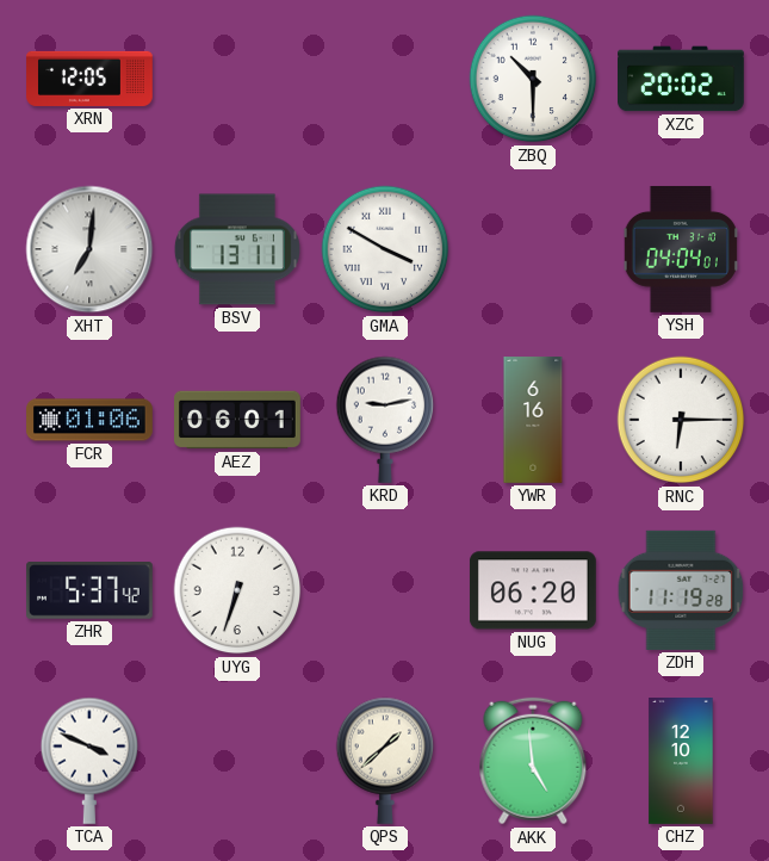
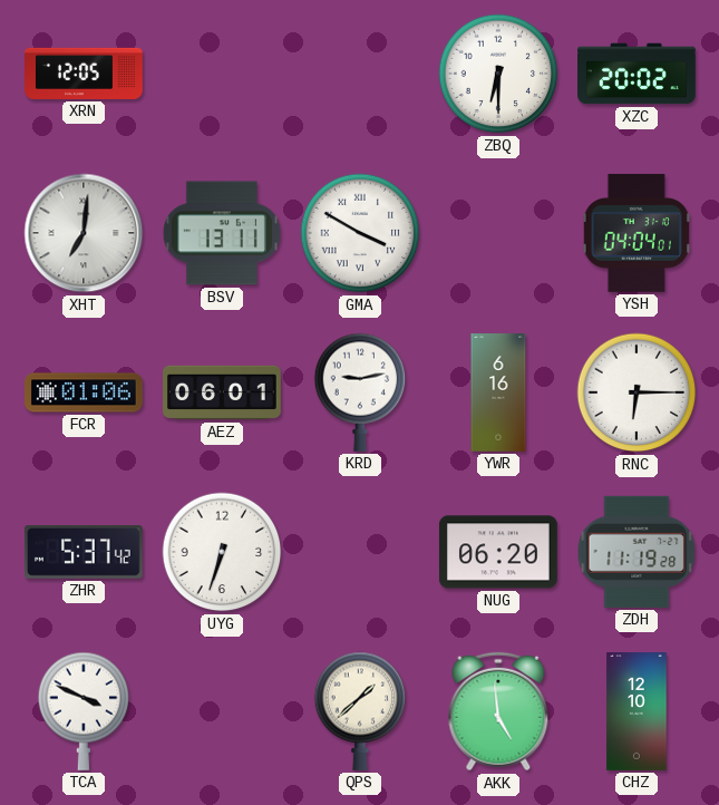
ZBQ: 10:30 -> 6:30 (498, 74)
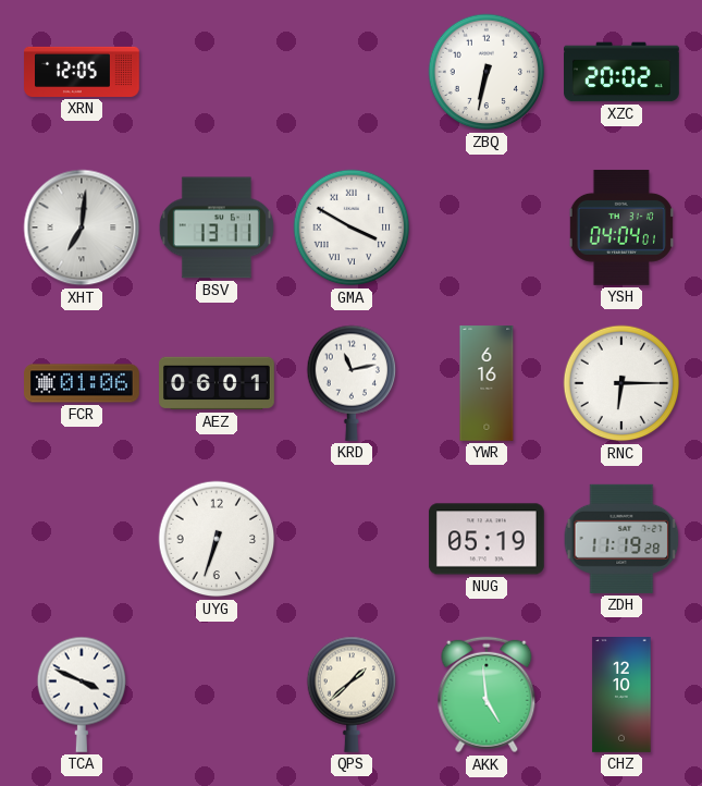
ZBQ: 6:30 -> 6:32 (487, 72)
KRD: 9:13 -> 11:13 (352, 383)
ZHR: 5:37 -> none (85, 552)
NUG: 06:20 -> 05:19 (487, 539)
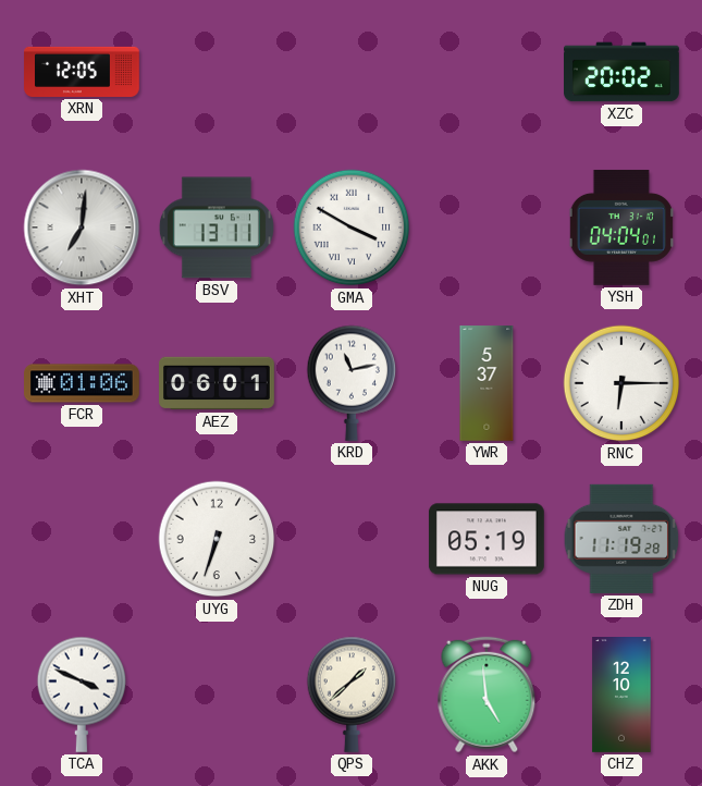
ZBQ: 6:32 -> none (487, 72)
YWR: 6:16 -> 5:37 (487, 383)
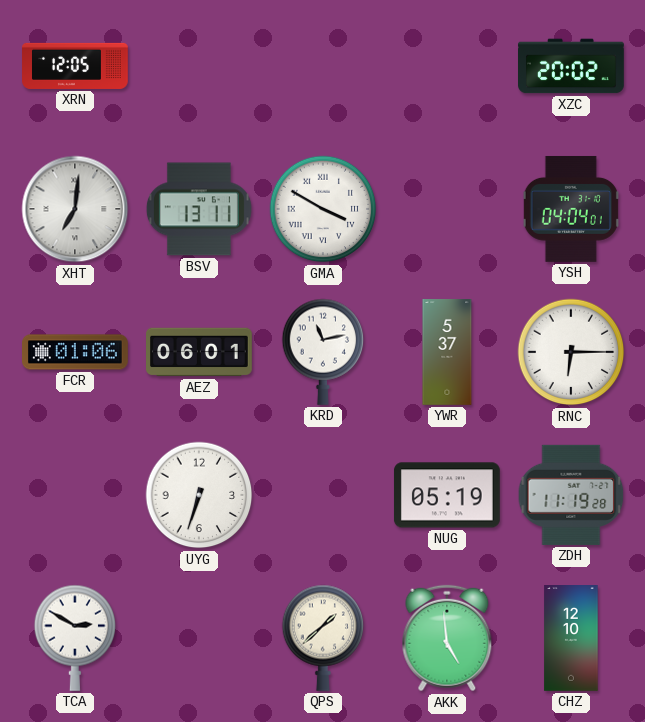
TCA: 3:49 -> 2:50 (75, 638)
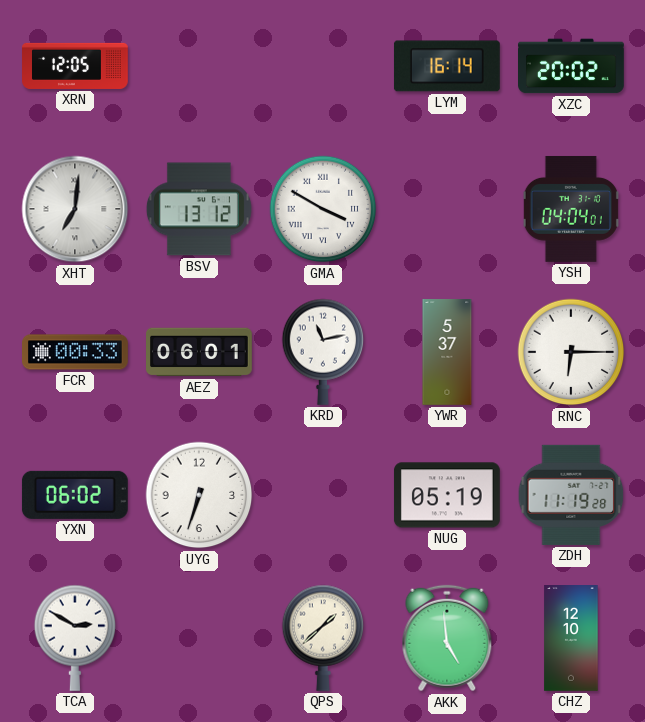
LYM: none -> 16:14 (447, 66)
BSV: 13:11 -> 13:12 (199, 209)
FCR: 01:06 -> 00:33 (76, 352)
YXN: none -> 06:02 (75, 495)
